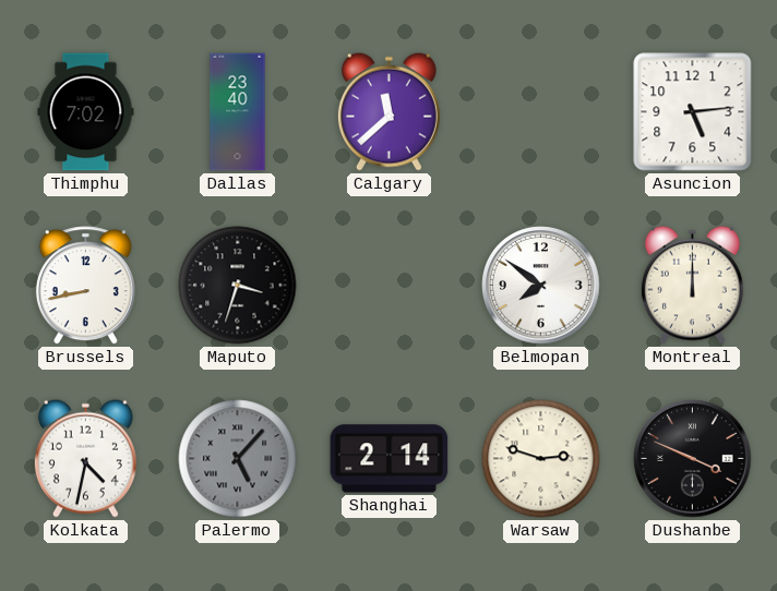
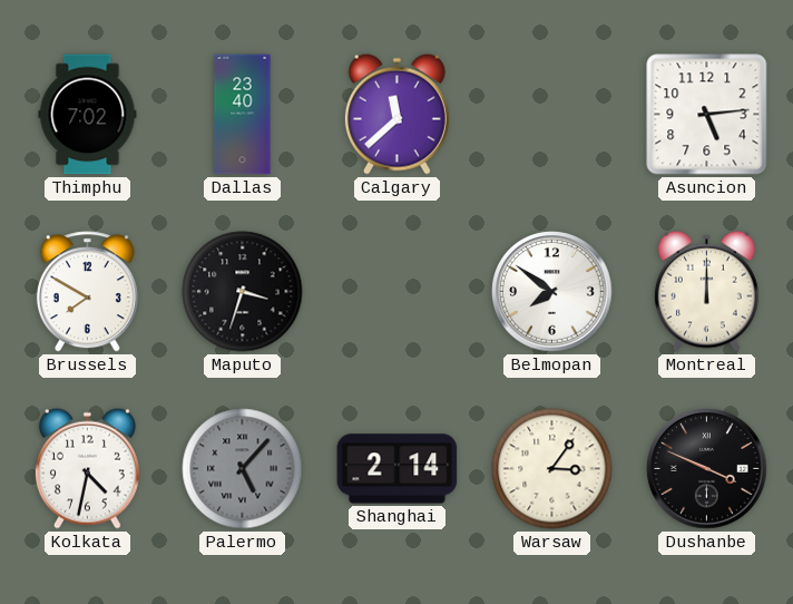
Brussels: 8:43 -> 7:50 (87, 292)
Warsaw: 2:48 -> 3:06 (552, 469)
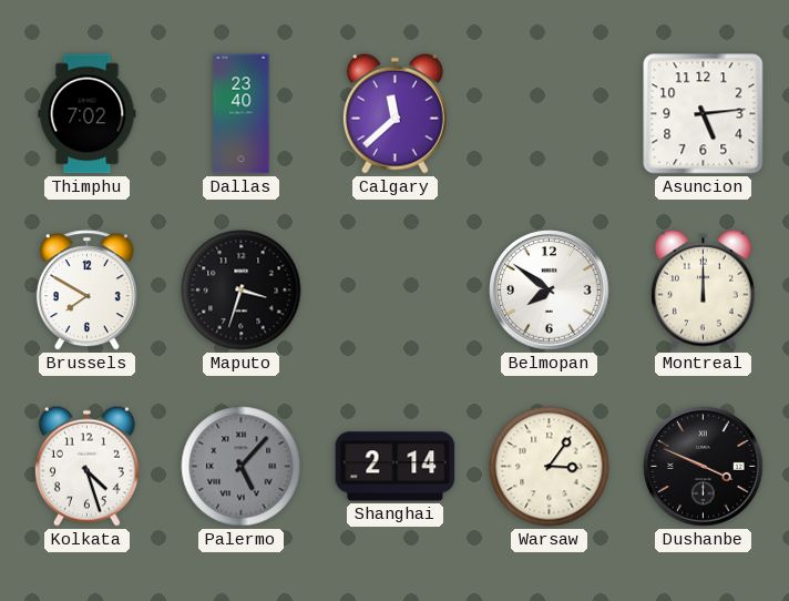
Kolkata: 4:32 -> 4:27 (86, 466)
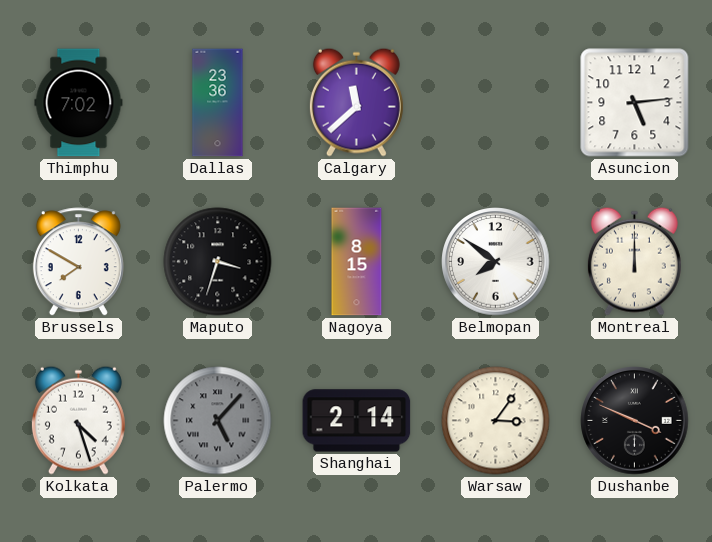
Dallas: 23:40 -> 23:36 (218, 103)
Nagoya: none -> 8:15 (357, 262)
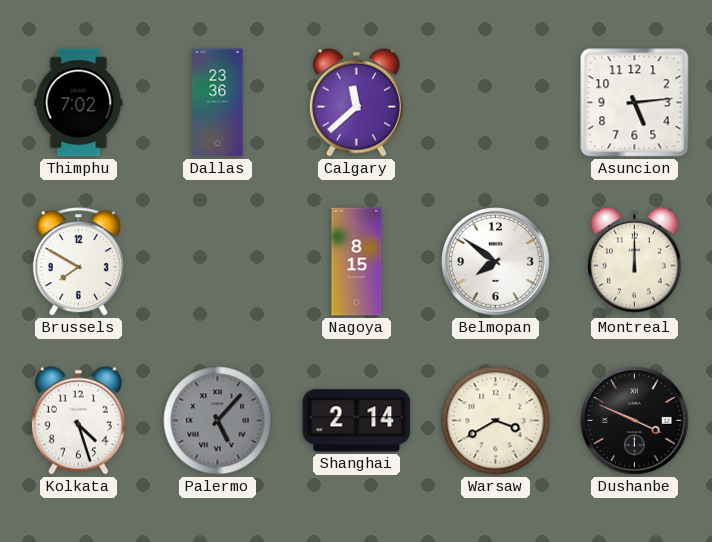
Maputo: 3:33 -> none (218, 262)
Warsaw: 3:06 -> 3:40 (496, 421)
